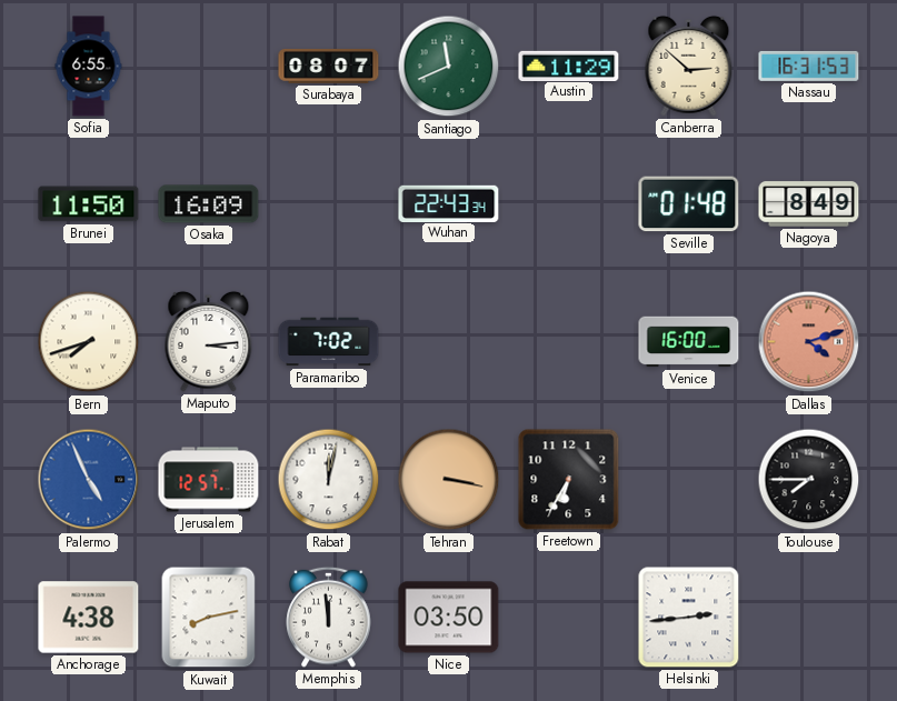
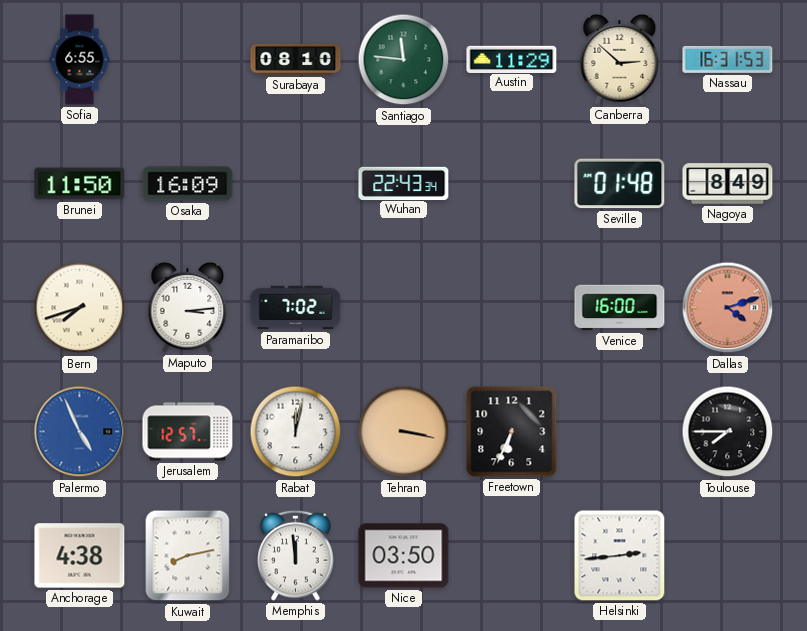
Surabaya: 08:07 -> 08:10 (296, 59)
Santiago: 11:41 -> 11:46 (404, 60)
Freetown: 6:35 -> 6:34 (512, 432)
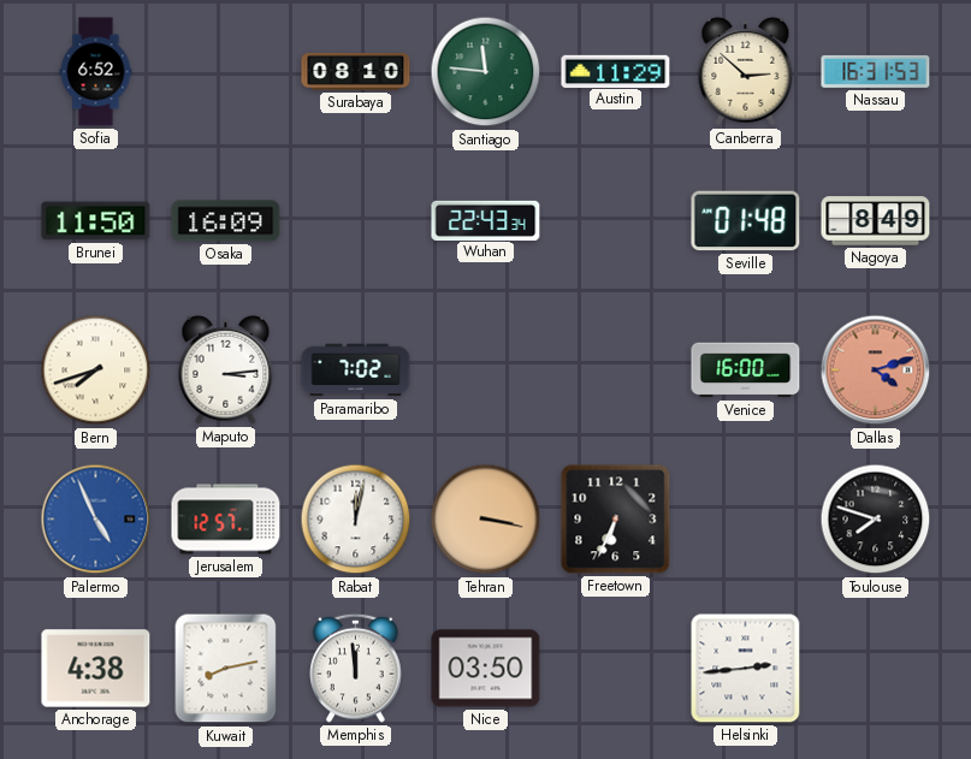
Sofia: 6:55 -> 6:52 (96, 72)
Toulouse: 7:45 -> 7:48 (876, 520)
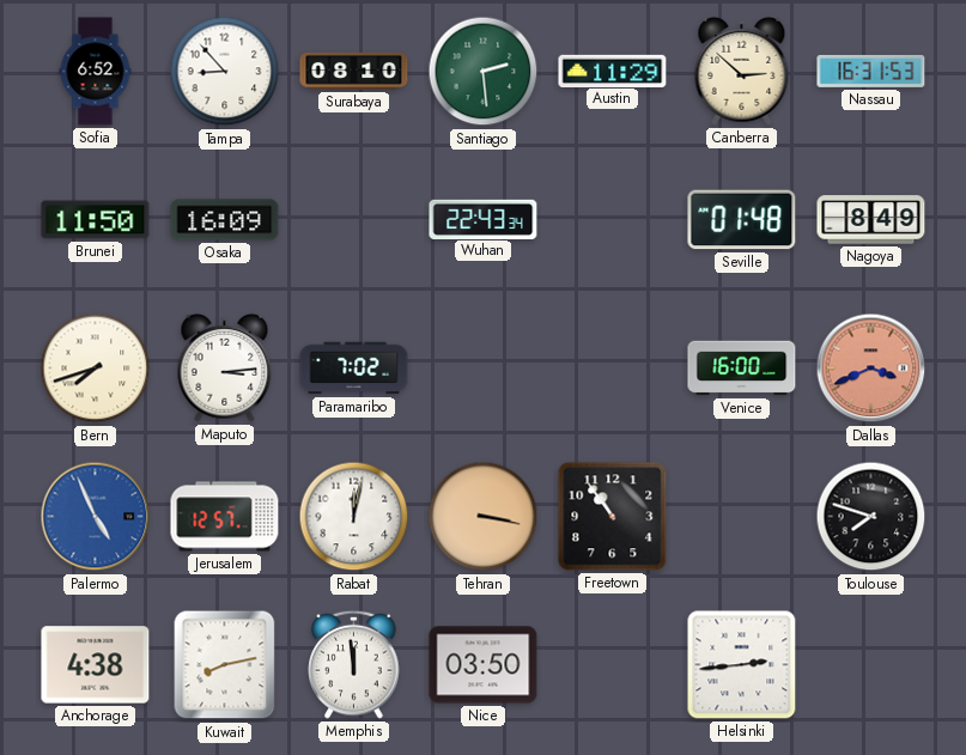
Tampa: none -> 8:53 (225, 72)
Santiago: 11:46 -> 2:29 (484, 72)
Dallas: 4:12 -> 3:41 (871, 369)
Freetown: 6:34 -> 10:54 (613, 517)
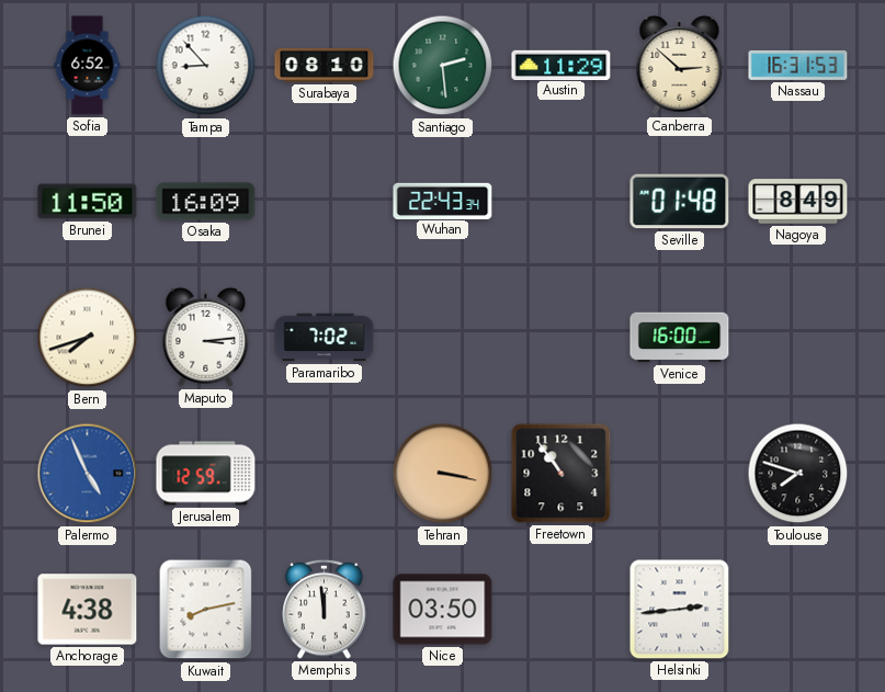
Dallas: 3:41 -> none (871, 369)
Jerusalem: 12:57 -> 12:59 (206, 474)
Rabat: 12:02 -> none (354, 517)
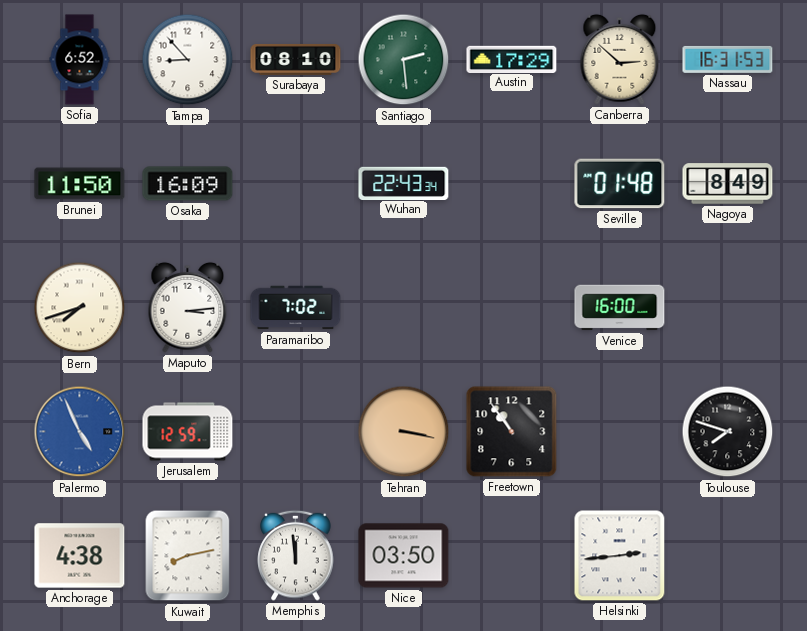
Austin: 11:29 -> 17:29 (512, 59)
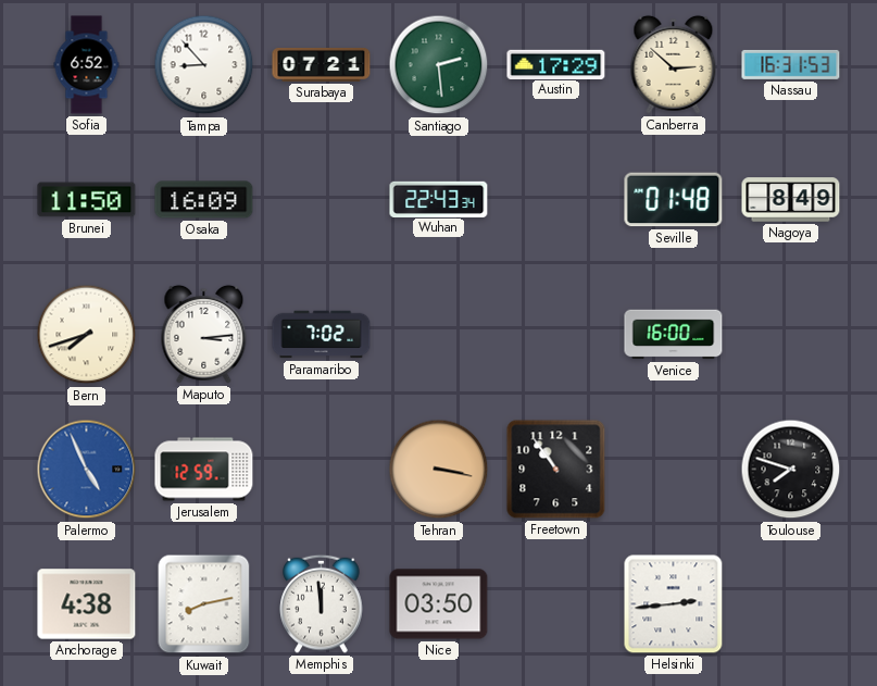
Surabaya: 08:10 -> 07:21 (322, 64)
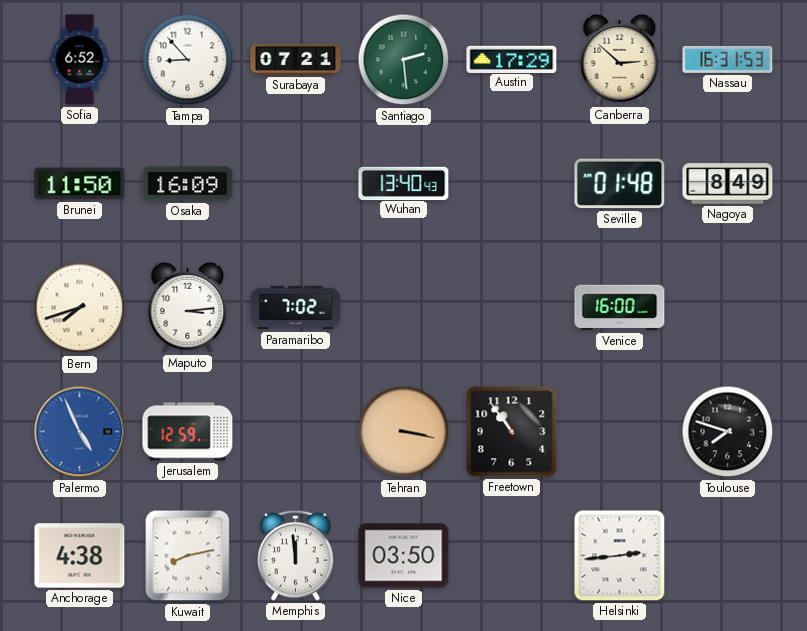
Wuhan: 22:43 -> 13:40 (404, 183)
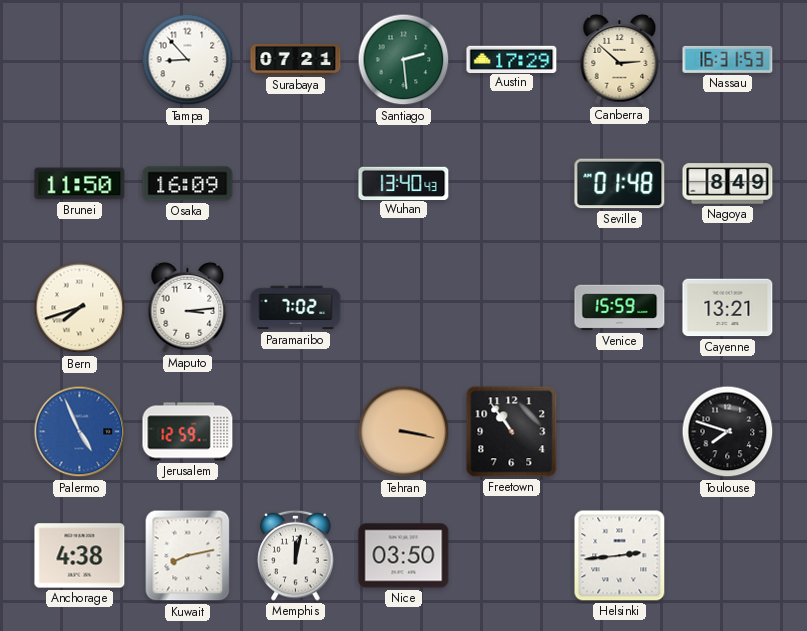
Sofia: 6:52 -> none (80, 60)
Venice: 16:00 -> 15:59 (620, 308)
Cayenne: none -> 13:21 (728, 308)
Memphis: 11:59 -> 12:02 (296, 555)
